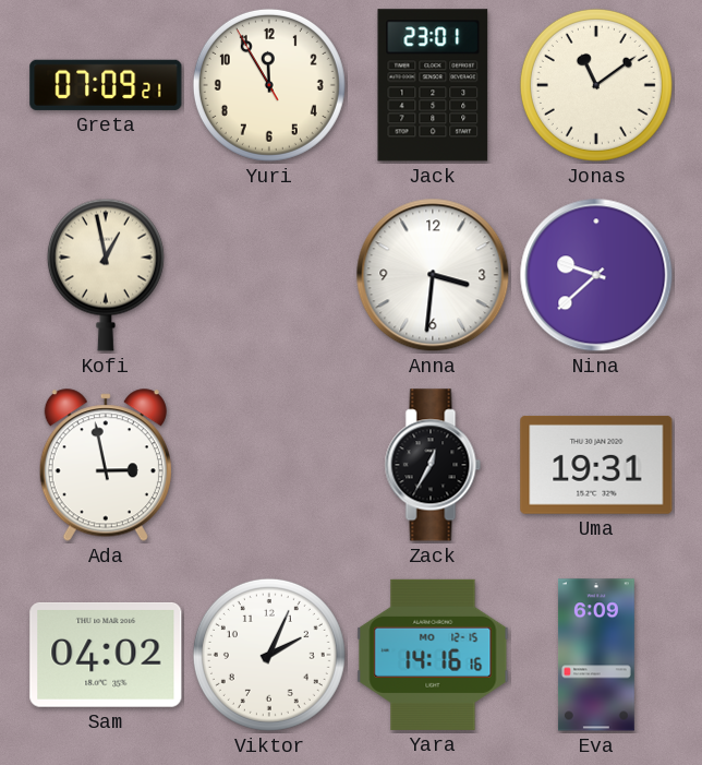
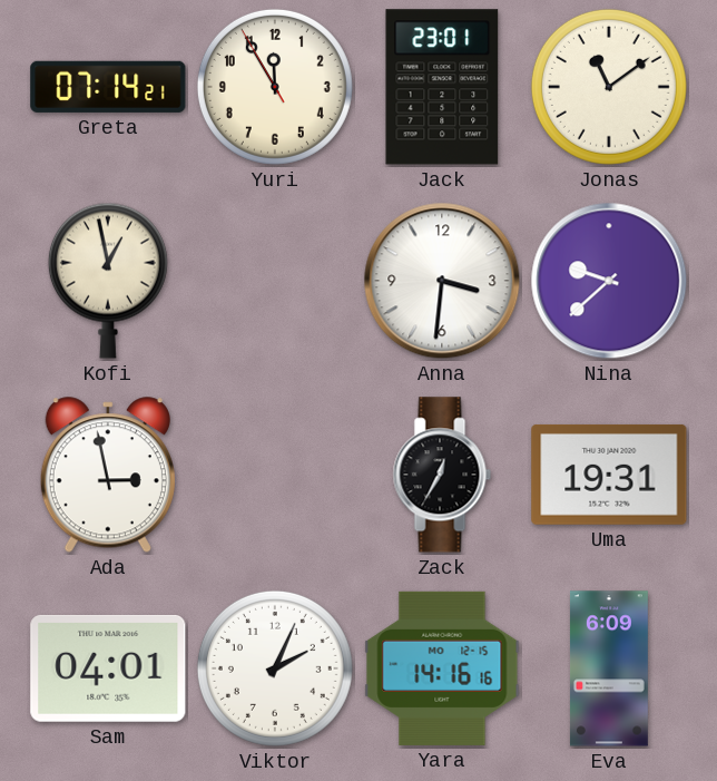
Greta: 07:09 -> 07:14 (108, 87)
Sam: 04:02 -> 04:01 (108, 668)
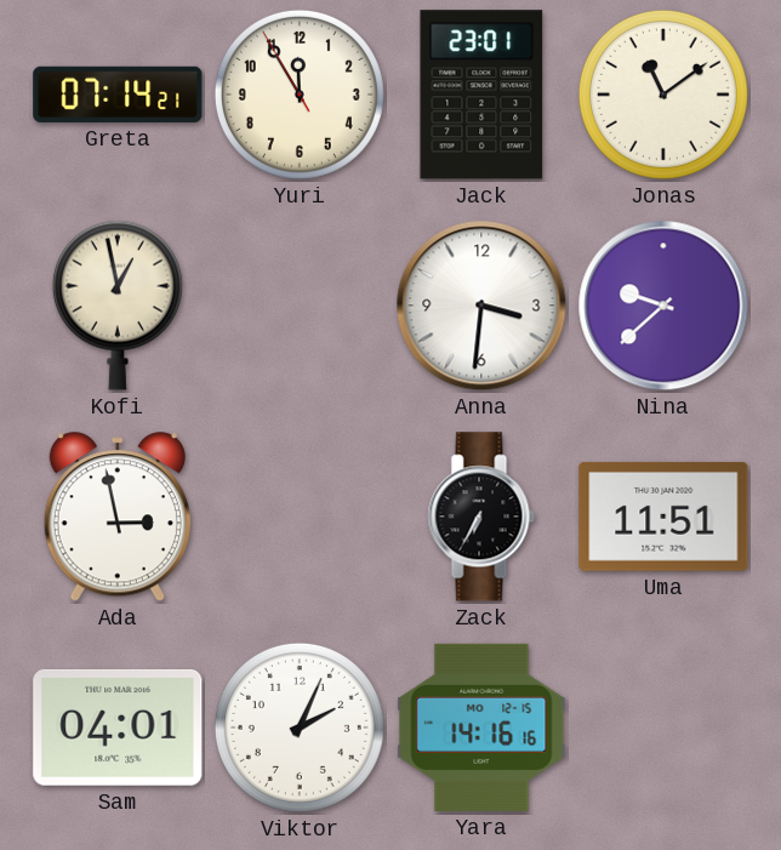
Zack: 12:35 -> 6:35 (481, 517)
Uma: 19:31 -> 11:51 (663, 517)
Eva: 6:09 -> none (609, 668)
